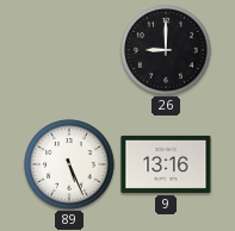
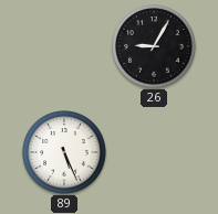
26: 9:00 -> 9:05 (154, 46)
9: 13:16 -> none (166, 164)
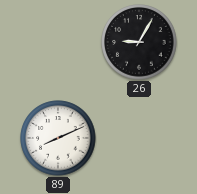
89: 5:26 -> 8:11 (58, 138)
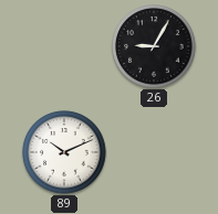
89: 8:11 -> 10:11 (64, 152)
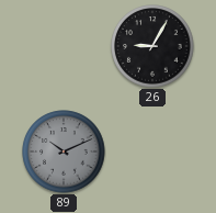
89 dial: white -> grey (64, 152)
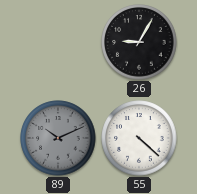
55: none -> 4:22 (139, 138)
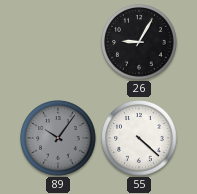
89: 10:11 -> 10:06 (58, 138)
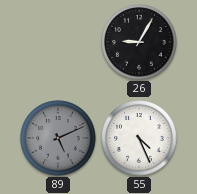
89: 10:06 -> 5:11 (58, 138)
55: 4:22 -> 4:26 (139, 138)
